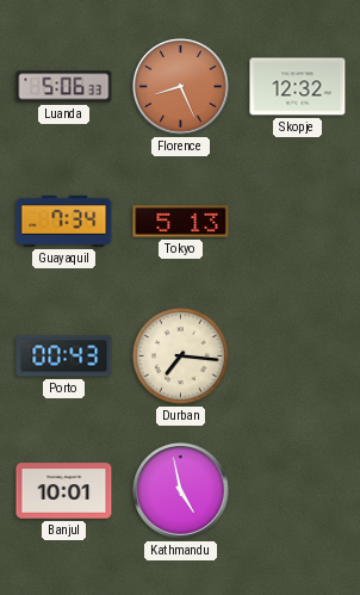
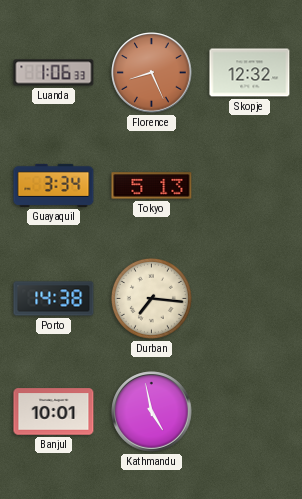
Luanda: 5:06 -> 1:06 (54, 73)
Guayaquil: 7:34 -> 3:34 (54, 185)
Porto: 00:43 -> 14:38 (54, 299)
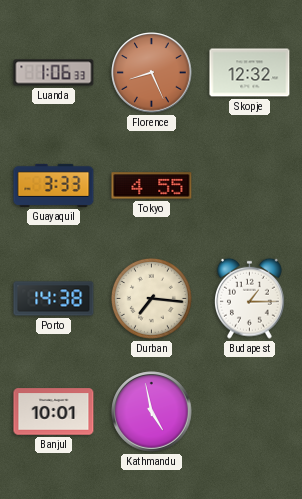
Guayaquil: 3:34 -> 3:33 (54, 185)
Tokyo: 5:13 -> 4:55 (152, 186)
Budapest: none -> 1:15 (250, 298)
